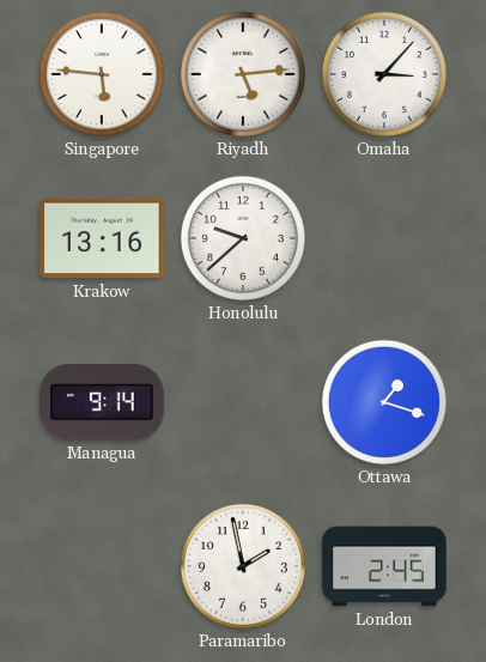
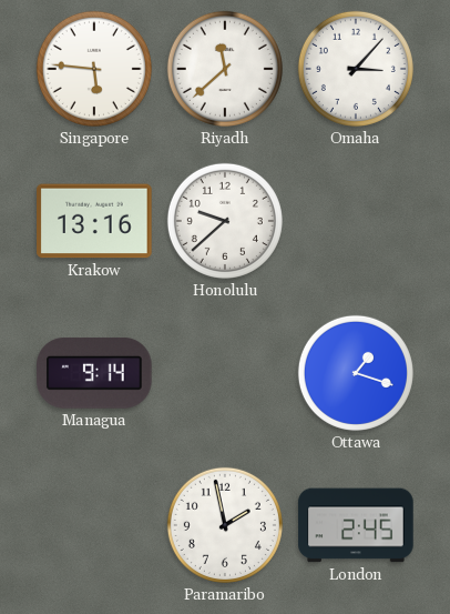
Riyadh: 5:14 -> 11:38 (225, 69)
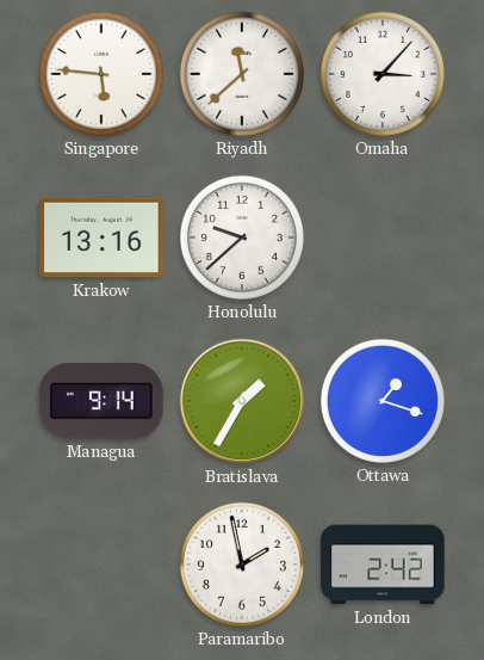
Bratislava: none -> 1:35 (242, 401)
London: 2:45 -> 2:42 (383, 565)
